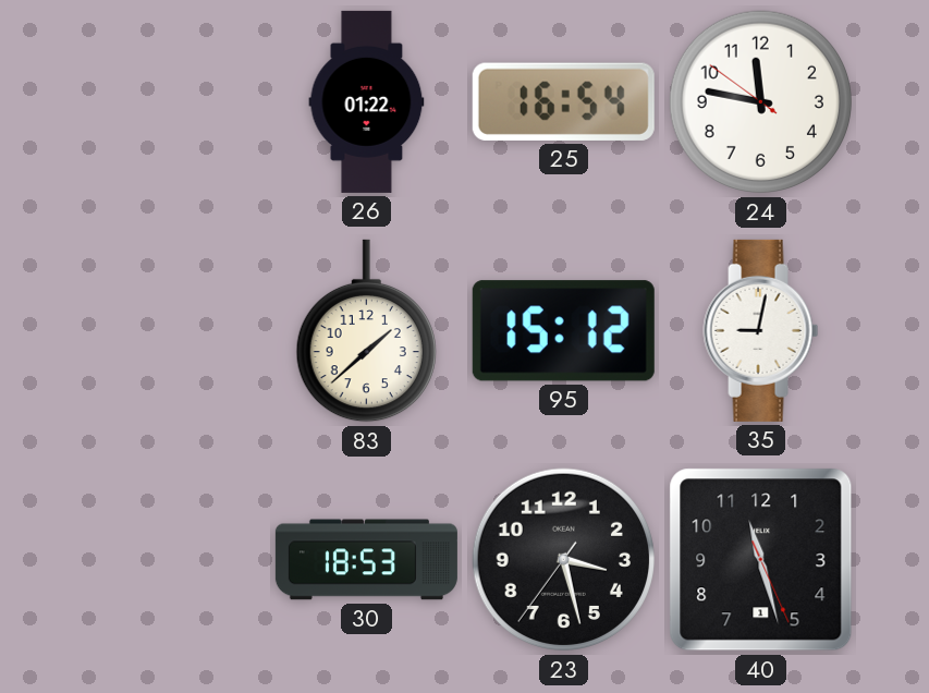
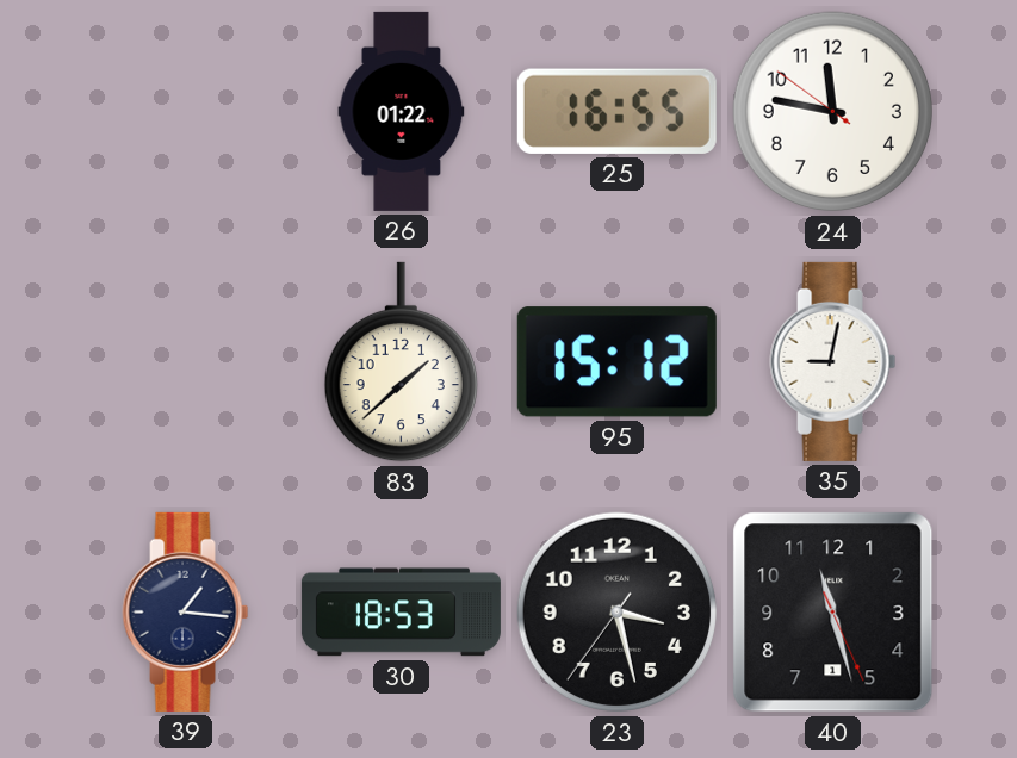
25: 16:54 -> 16:55 (616, 111)
39: none -> 1:16 (186, 611)
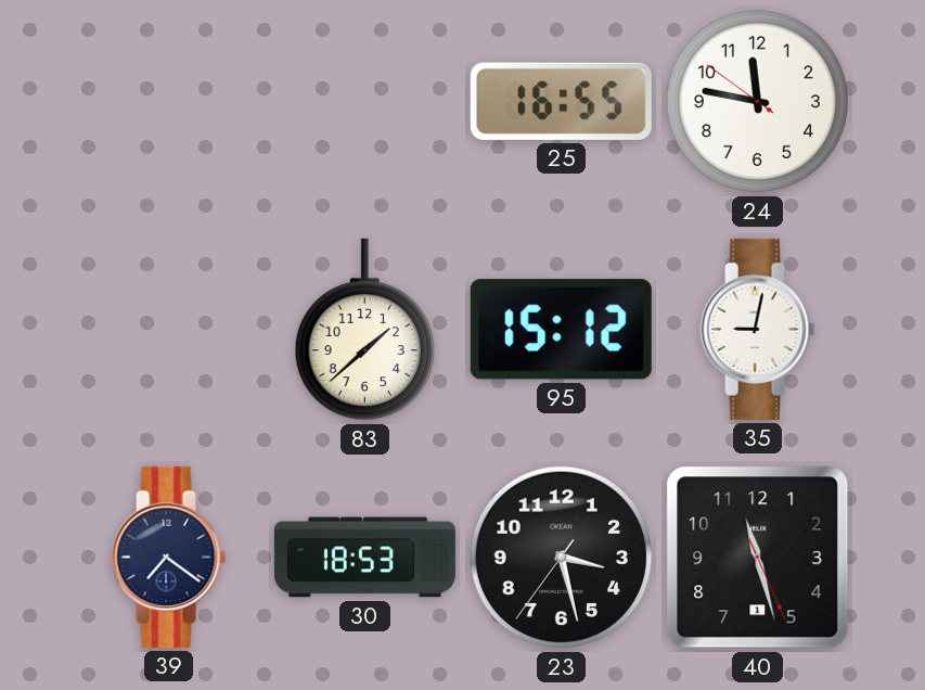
26: 01:22 -> none (402, 111)
39: 1:16 -> 7:21 (169, 557)
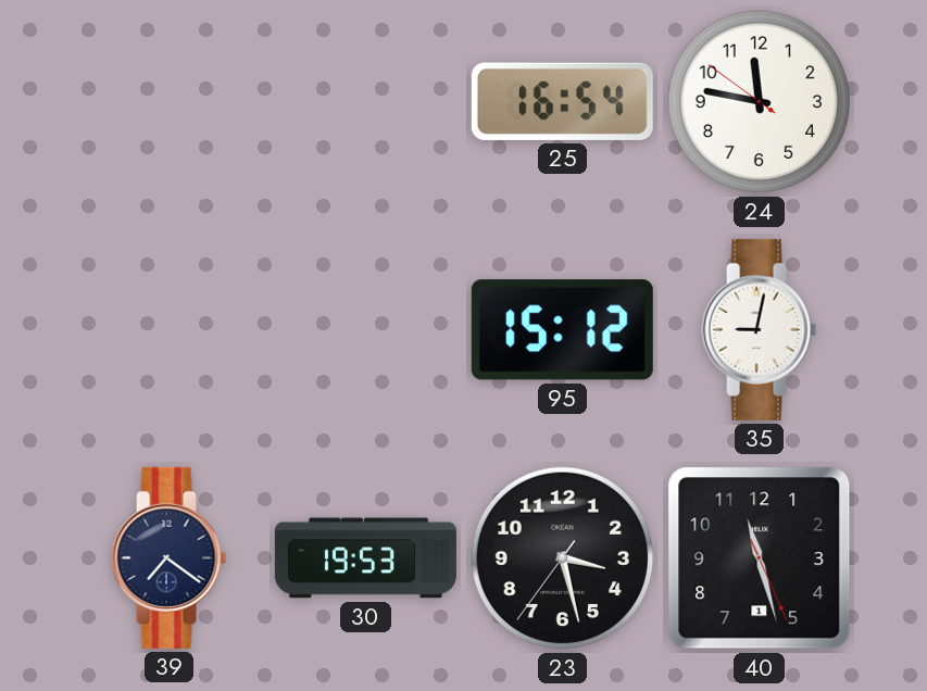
25: 16:55 -> 16:54 (562, 101)
83: 1:38 -> none (364, 330)
30: 18:53 -> 19:53 (365, 558)
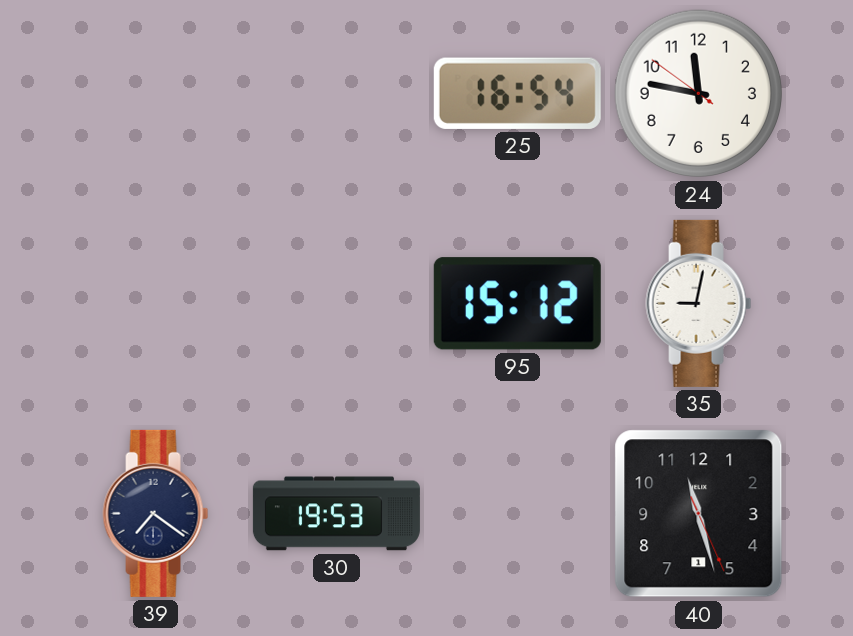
23: 3:27 -> none (563, 558)
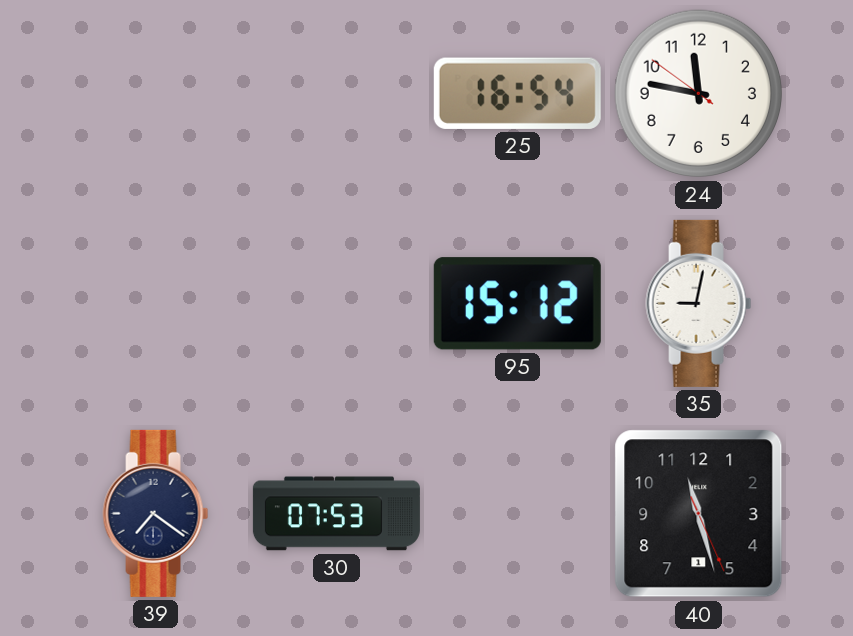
30: 19:53 -> 07:53 (336, 514)
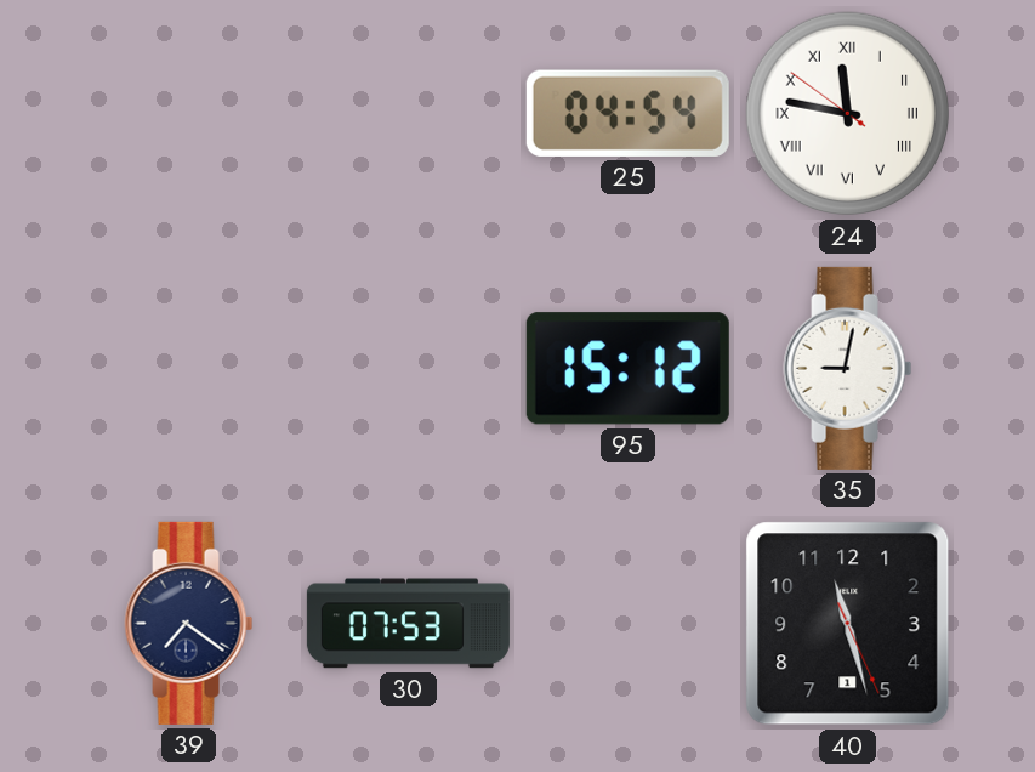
25: 16:54 -> 04:54 (627, 113)
24 numerals: Arabic -> Roman (848, 114)
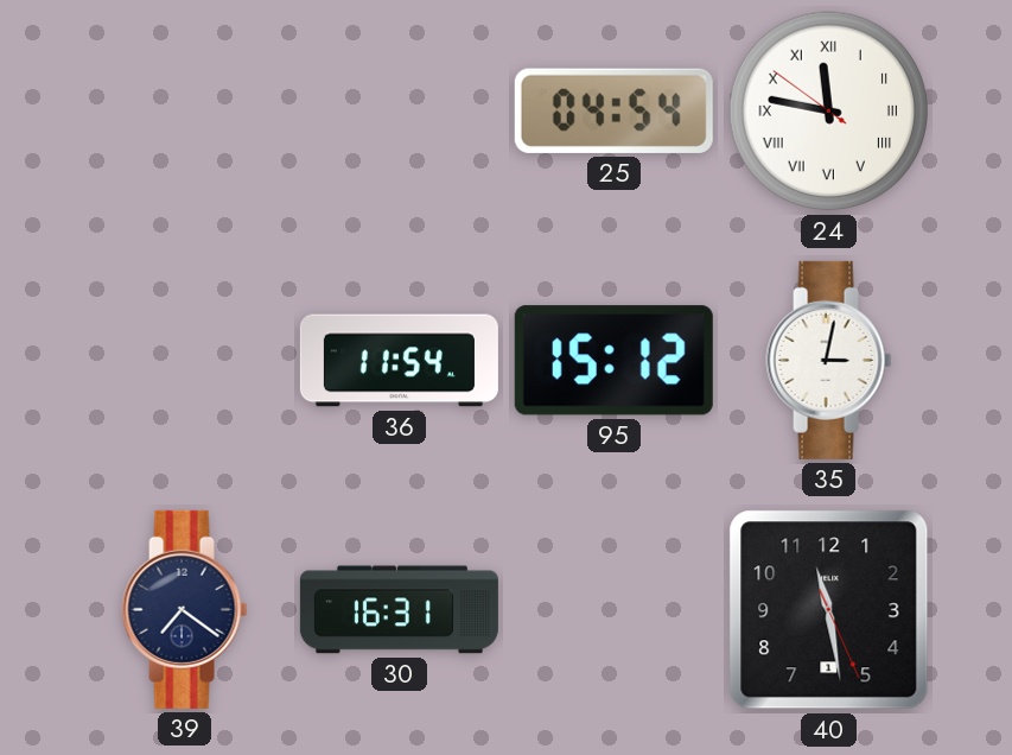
36: none -> 11:54 (399, 361)
35: 9:02 -> 3:02 (829, 360)
30: 07:53 -> 16:31 (399, 610)
40: 11:27 -> 11:28 (829, 610)
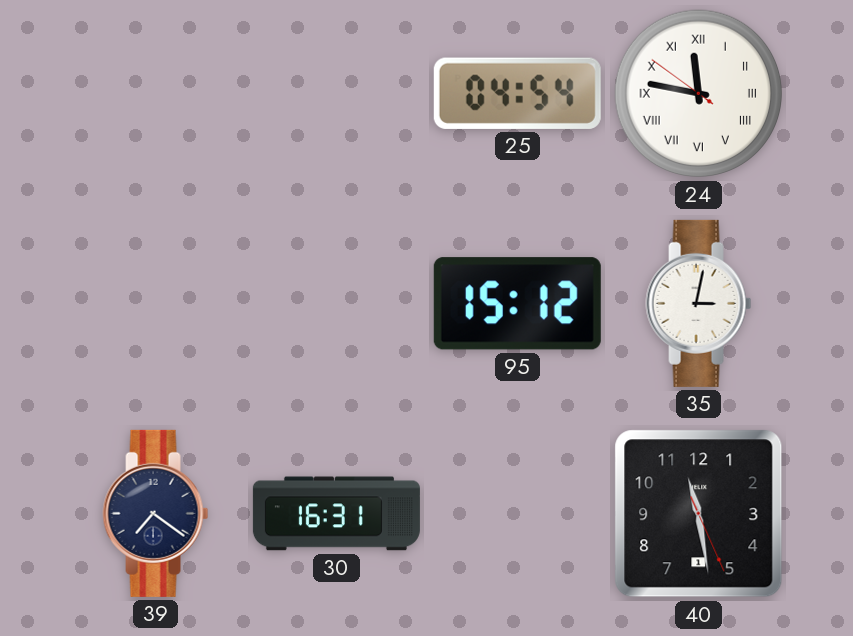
36: 11:54 -> none (399, 361)
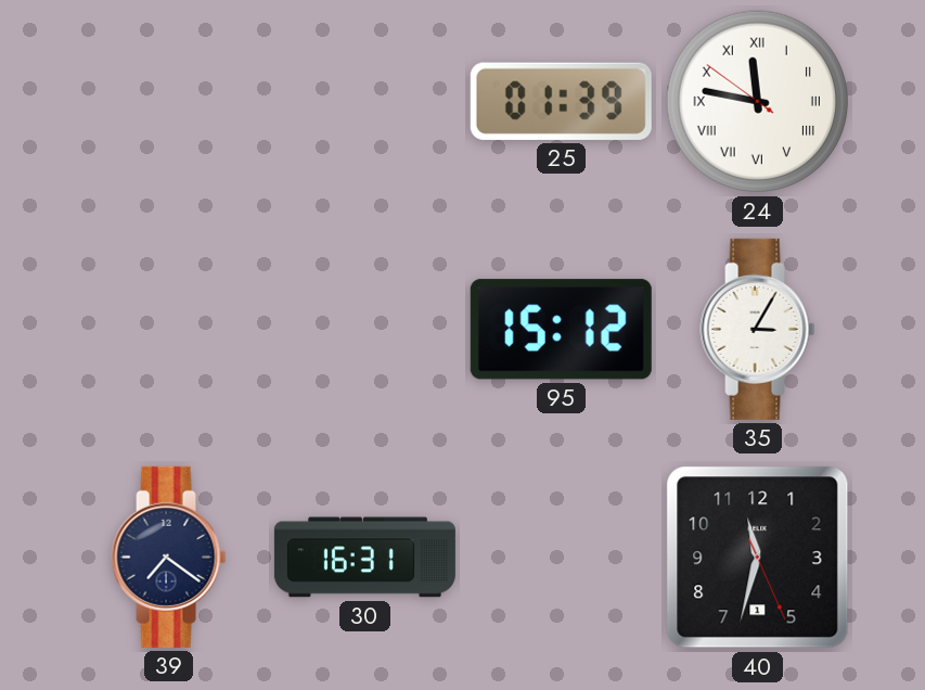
25: 04:54 -> 01:39 (561, 101)
35: 3:02 -> 3:05 (758, 329)
40: 11:28 -> 11:32 (758, 558)
